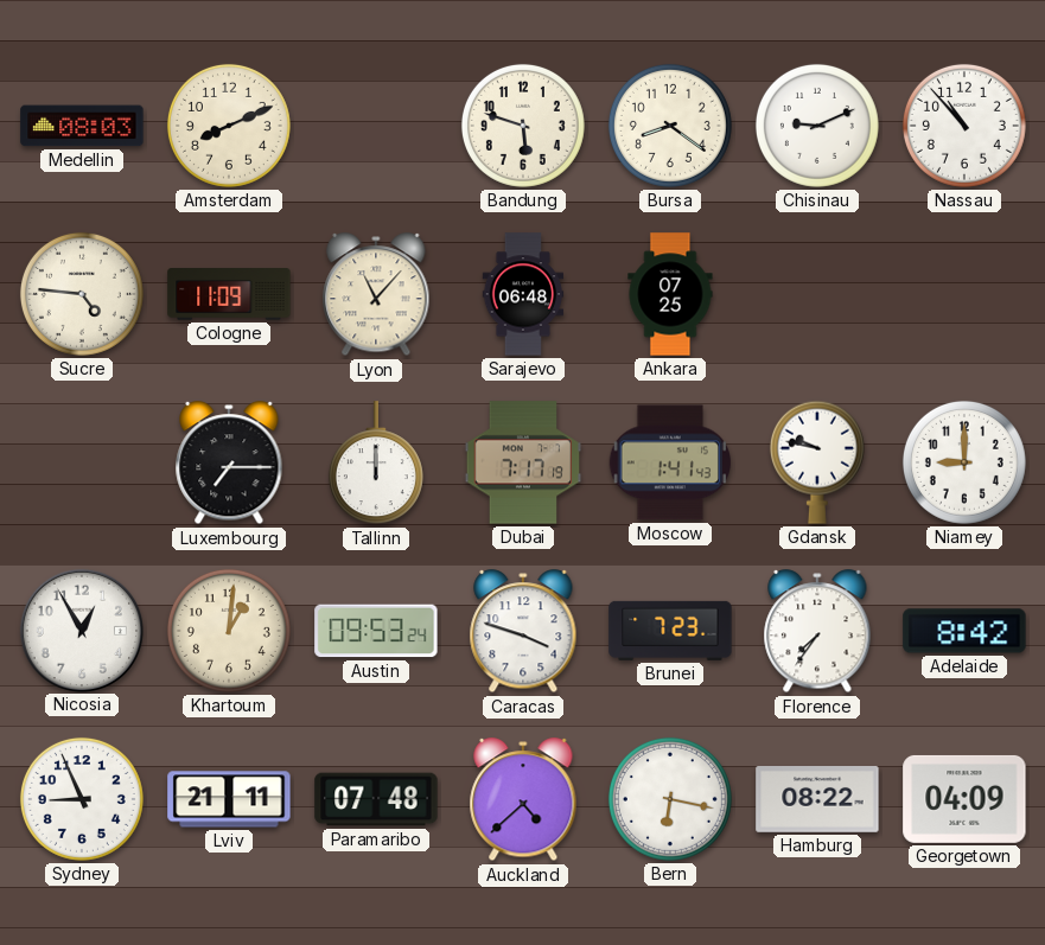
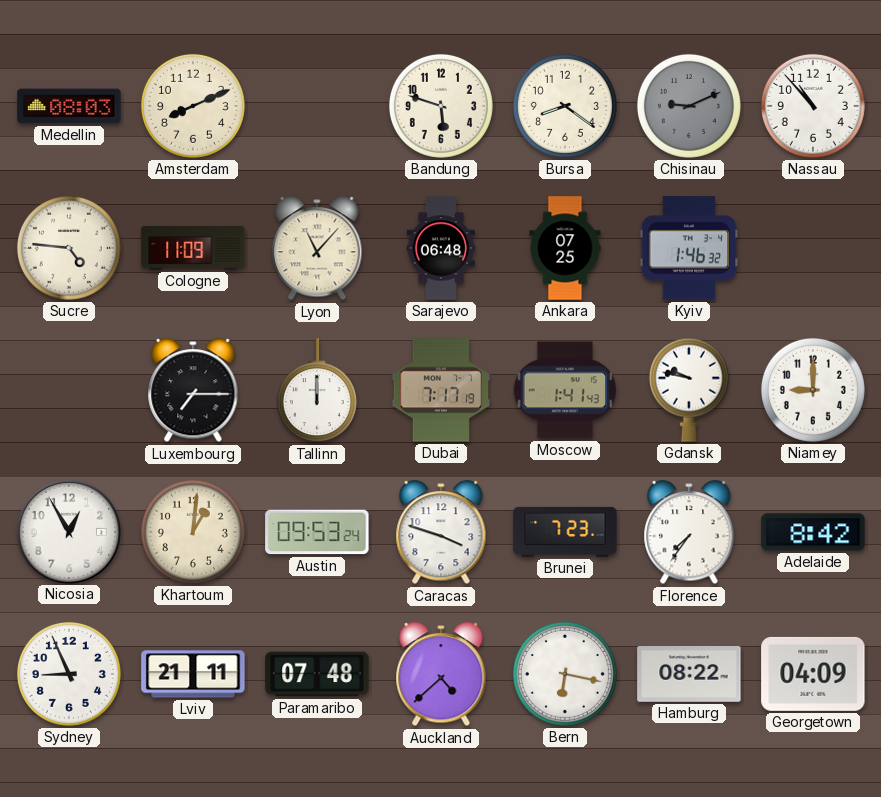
Chisinau dial: white -> grey (689, 106)
Kyiv: none -> 1:46 (689, 248)
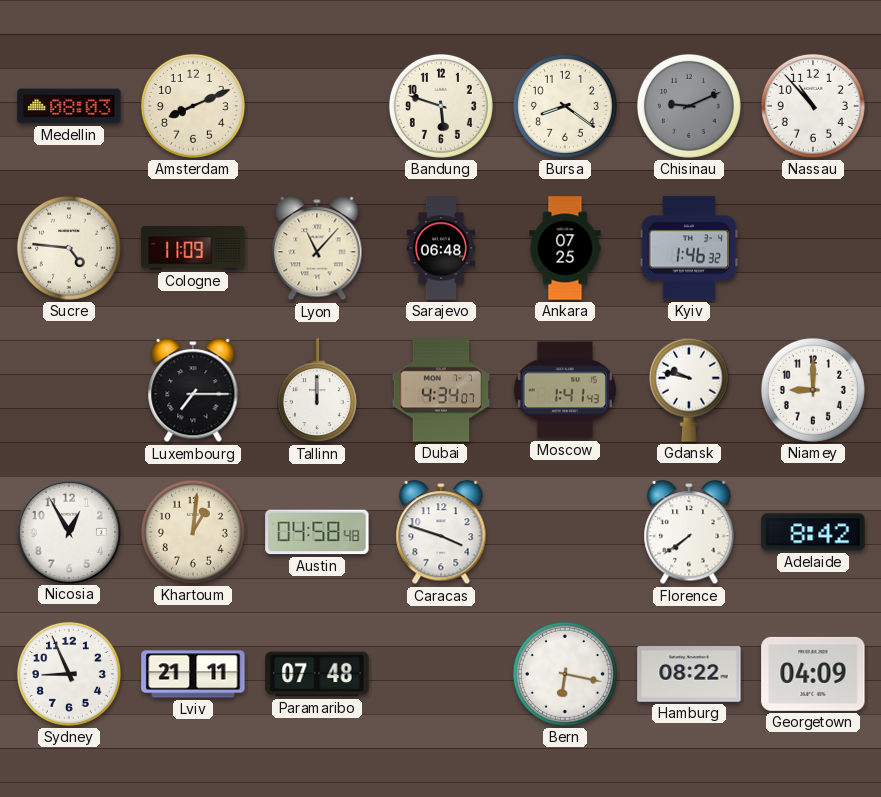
Dubai: 7:17 -> 4:34 (441, 390)
Austin: 09:53 -> 04:58 (317, 532)
Brunei: 7:23 -> none (565, 532)
Florence: 7:36 -> 7:39 (689, 533)
Auckland: 4:38 -> none (441, 675)
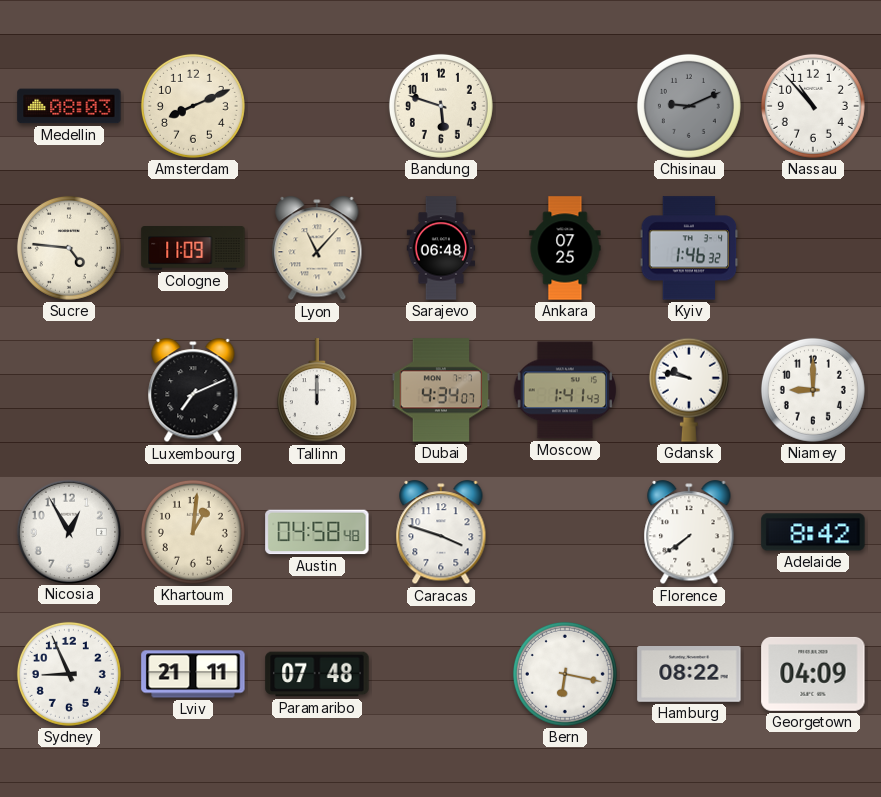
Bursa: 8:21 -> none (565, 106)
Luxembourg: 7:15 -> 7:11 (193, 391)
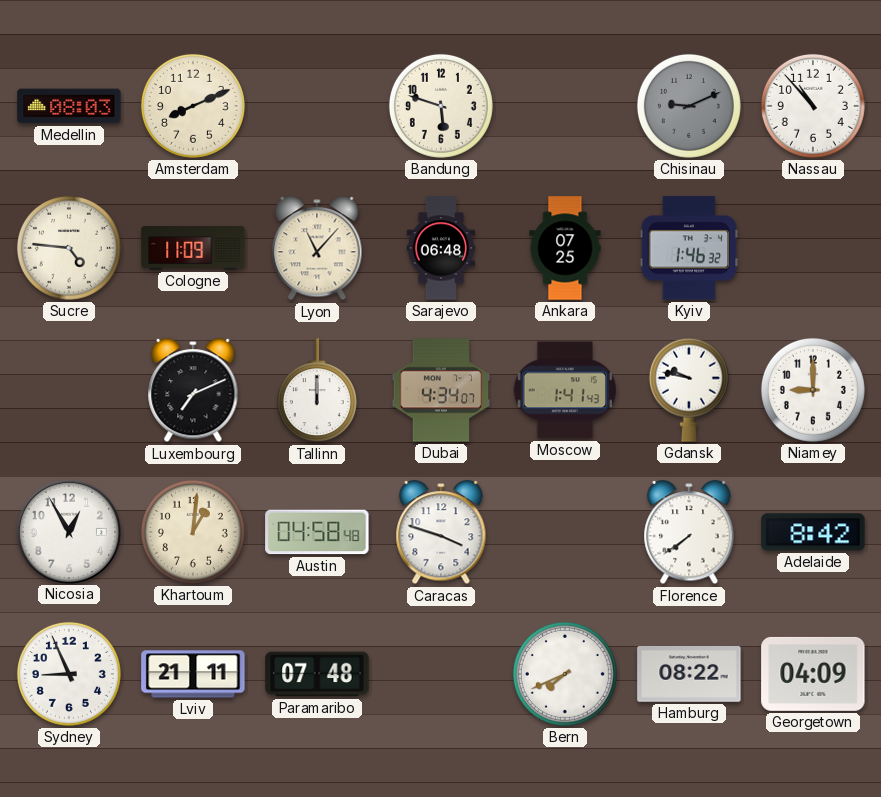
Bern: 6:17 -> 7:41 (565, 674)
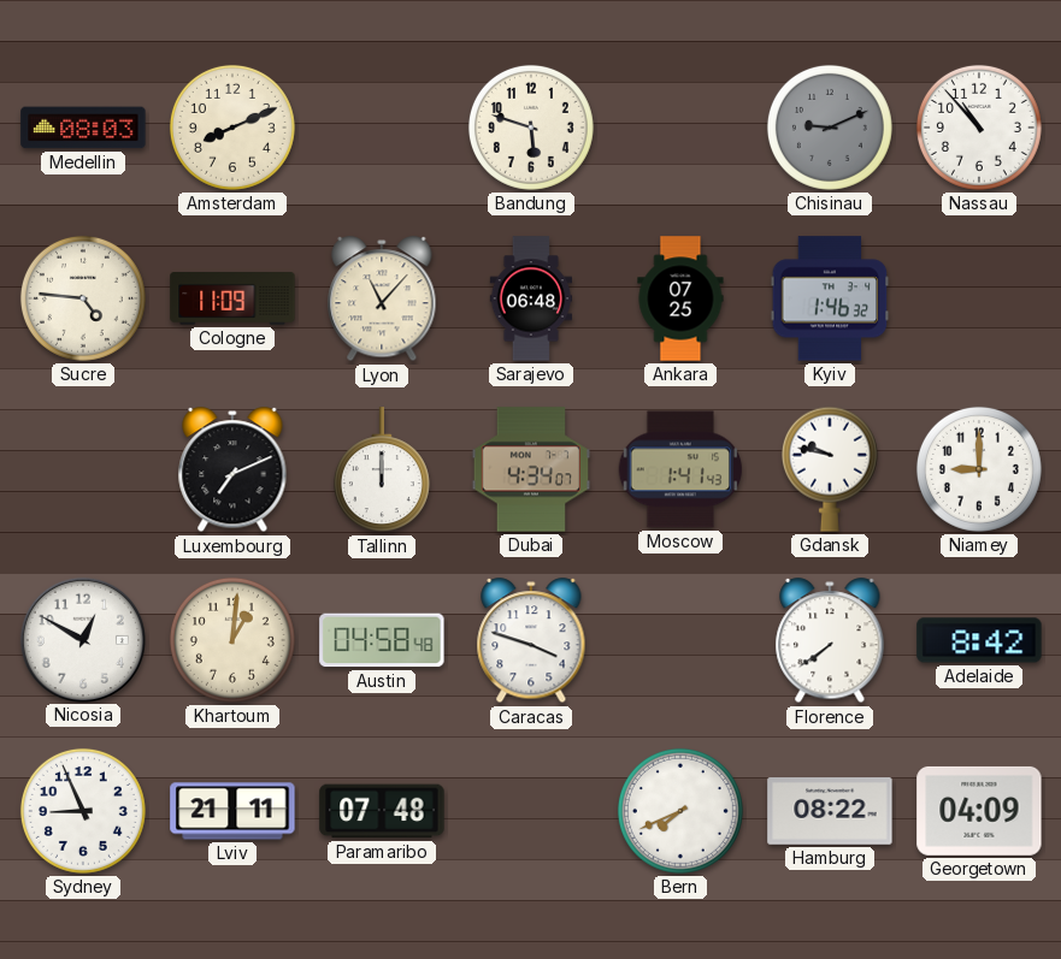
Nicosia: 12:55 -> 12:50 (82, 639)
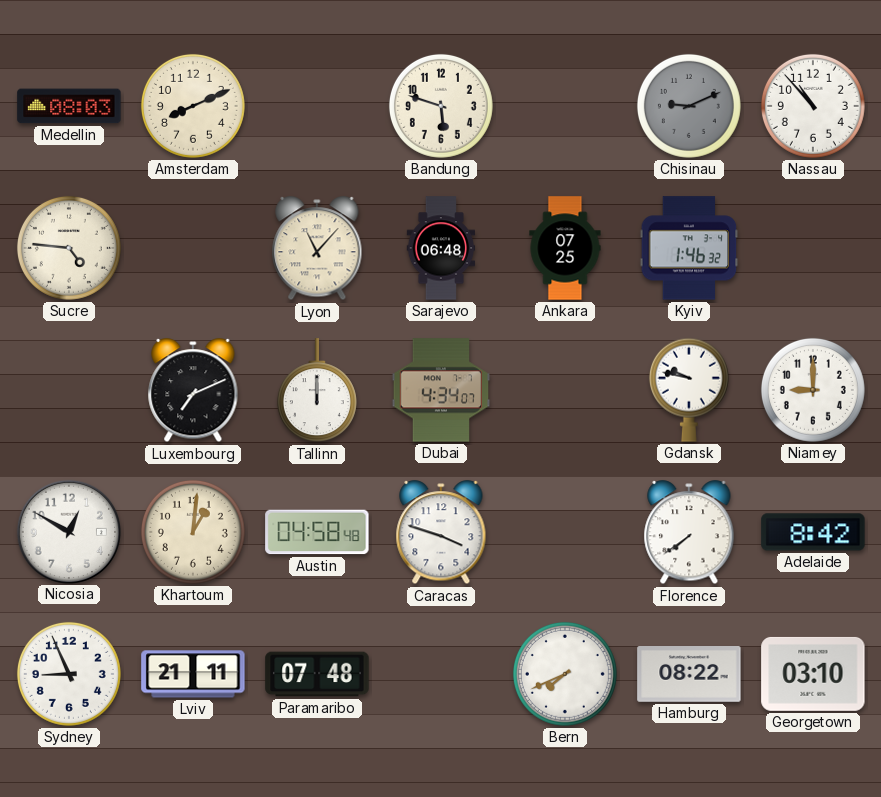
Cologne: 11:09 -> none (232, 300)
Moscow: 1:41 -> none (679, 469)
Georgetown: 04:09 -> 03:10 (813, 674)
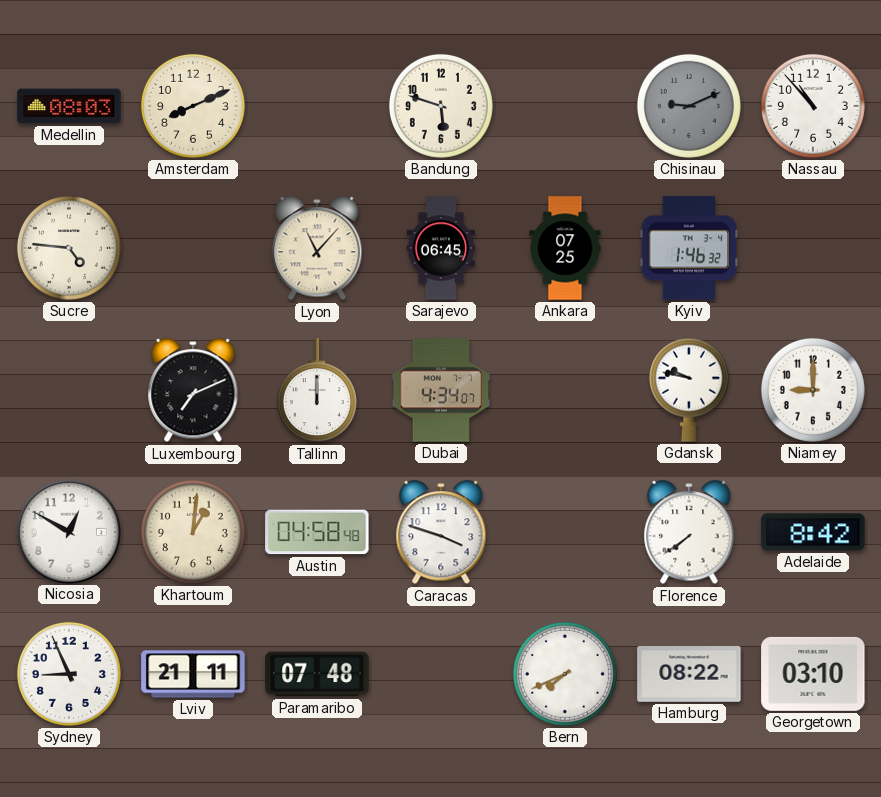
Sarajevo: 06:48 -> 06:45 (441, 248)
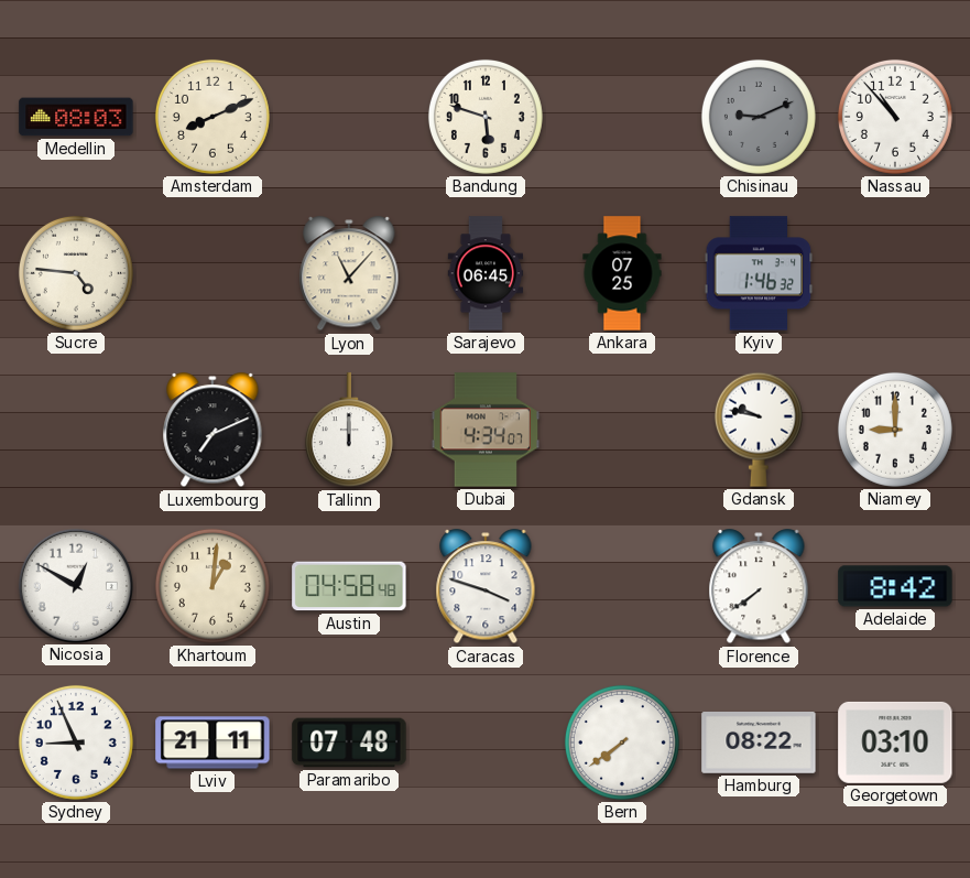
Bern: 7:41 -> 7:39 (622, 742)
